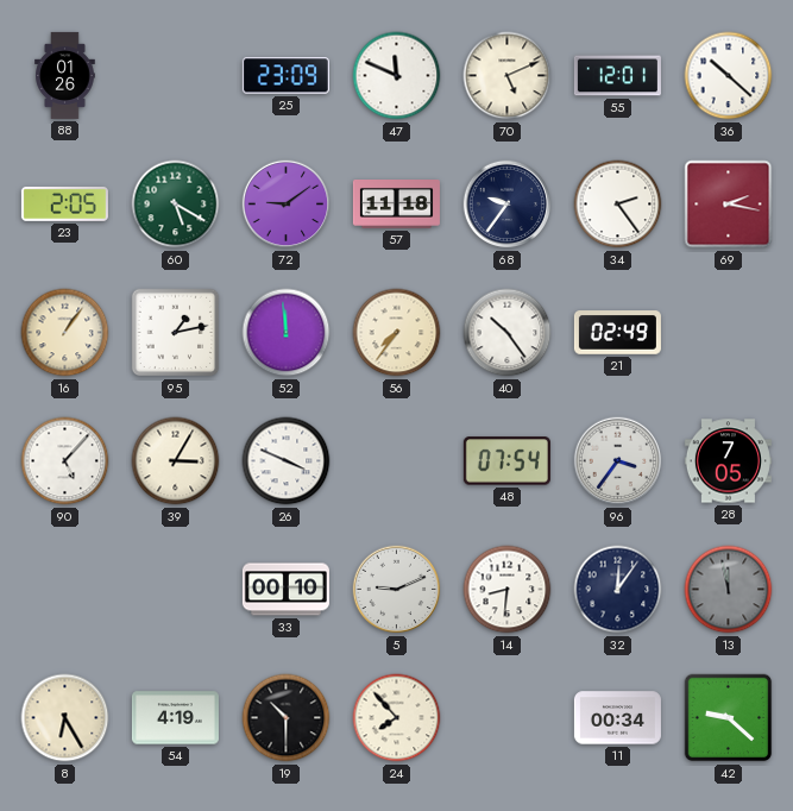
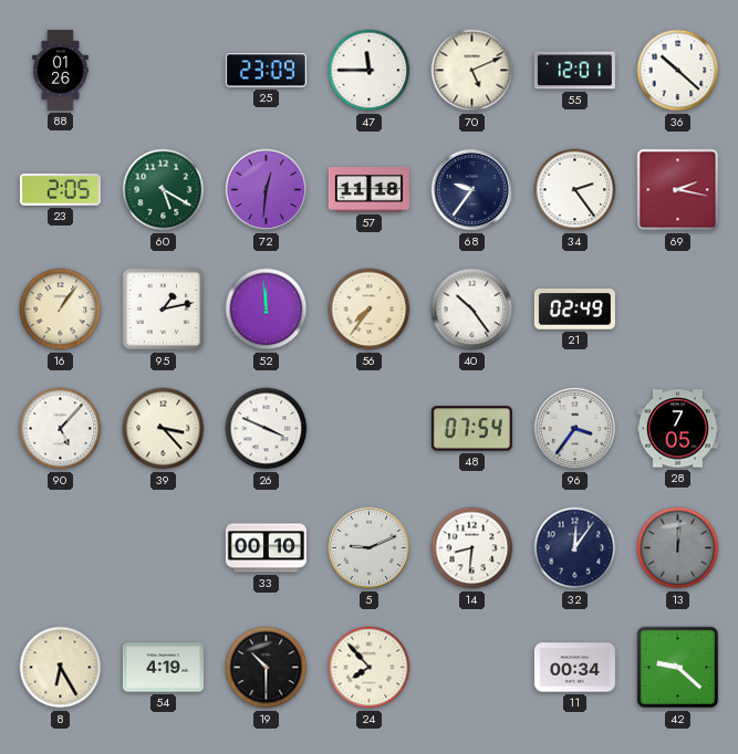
47: 11:49 -> 11:45 (370, 71)
72: 9:09 -> 12:31 (267, 190)
39: 3:05 -> 3:23 (164, 429)
13: 11:58 -> 12:01 (678, 548)
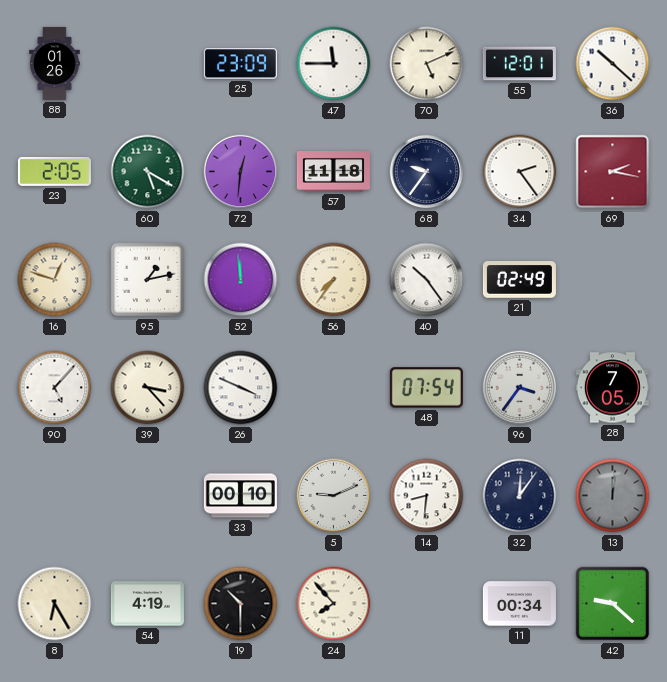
16: 1:06 -> 12:48 (55, 280)
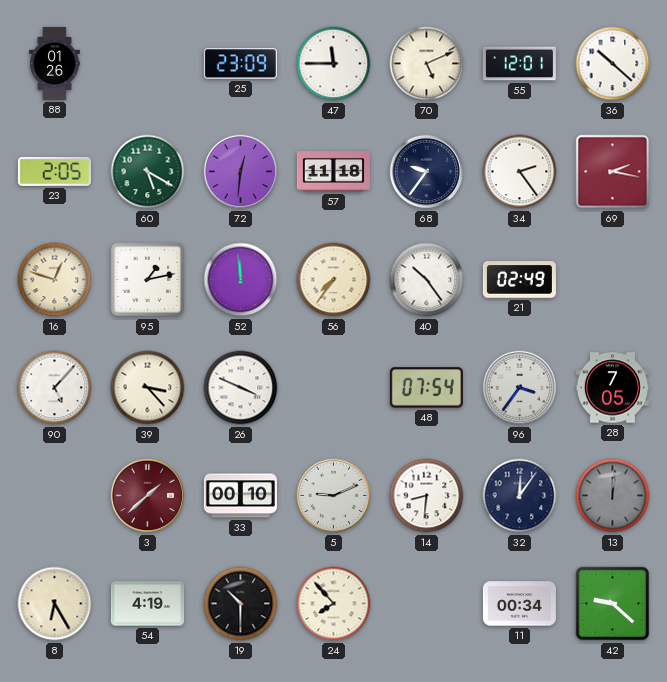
3: none -> 1:38 (148, 496)
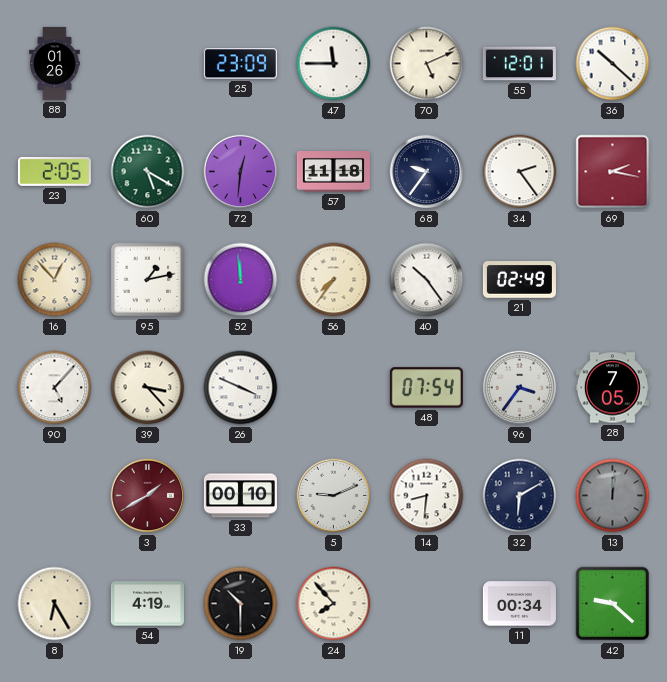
16: 12:48 -> 12:53 (55, 280)
3: 1:38 -> 1:40 (148, 496)
32: 12:06 -> 6:10 (520, 496)
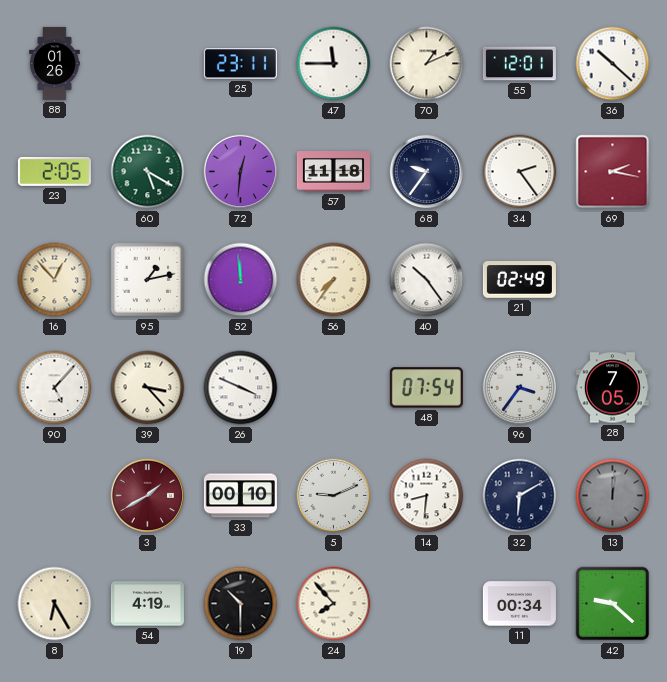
25: 23:09 -> 23:11 (240, 64)
70: 5:11 -> 1:11 (427, 64)
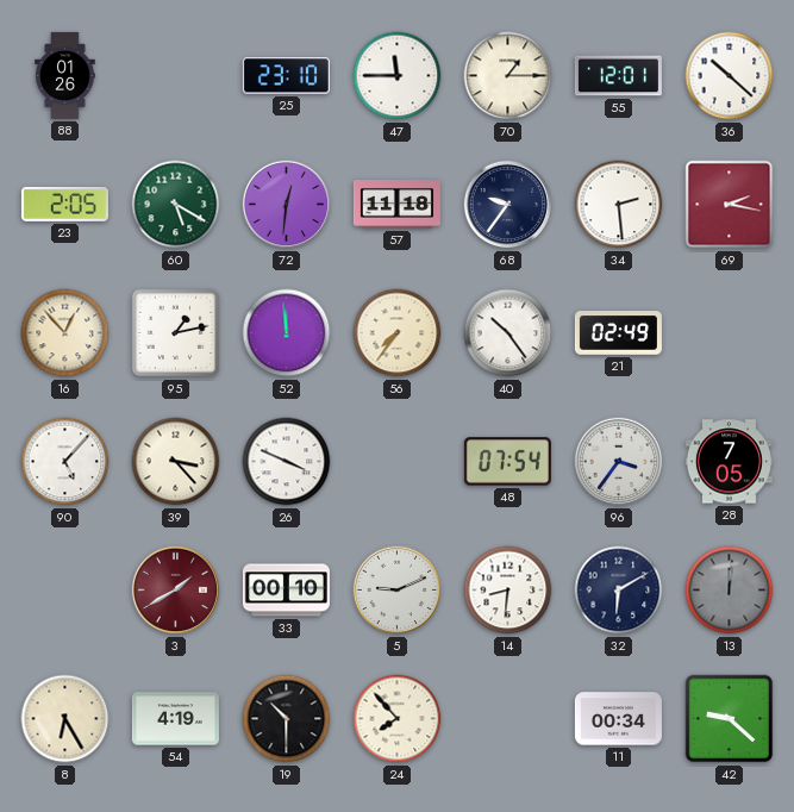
25: 23:11 -> 23:10 (286, 76)
70: 1:11 -> 1:15 (508, 76)
34: 2:24 -> 2:29 (619, 205)
